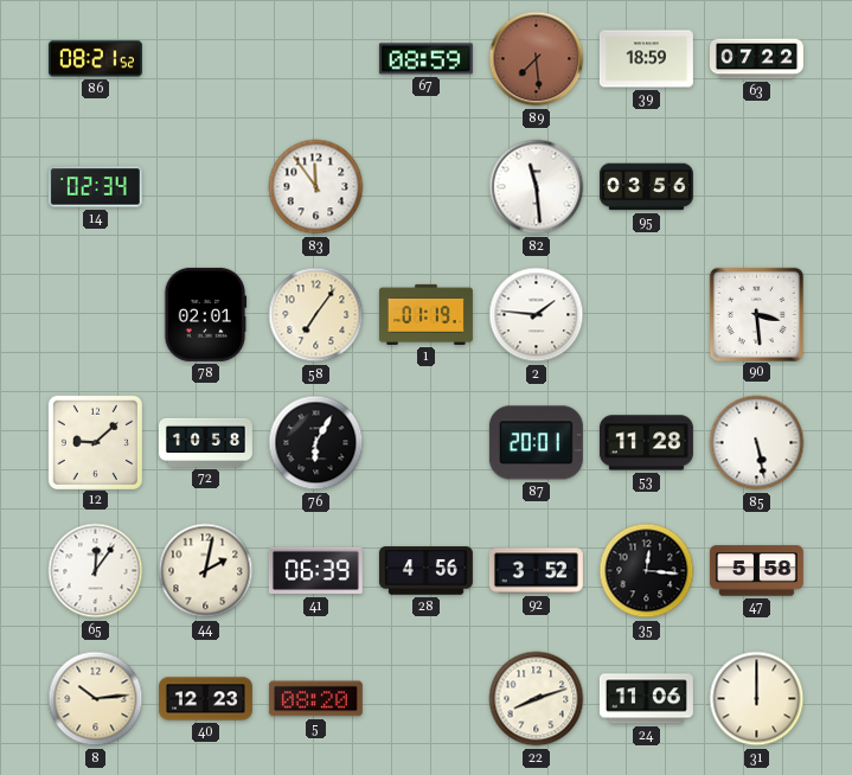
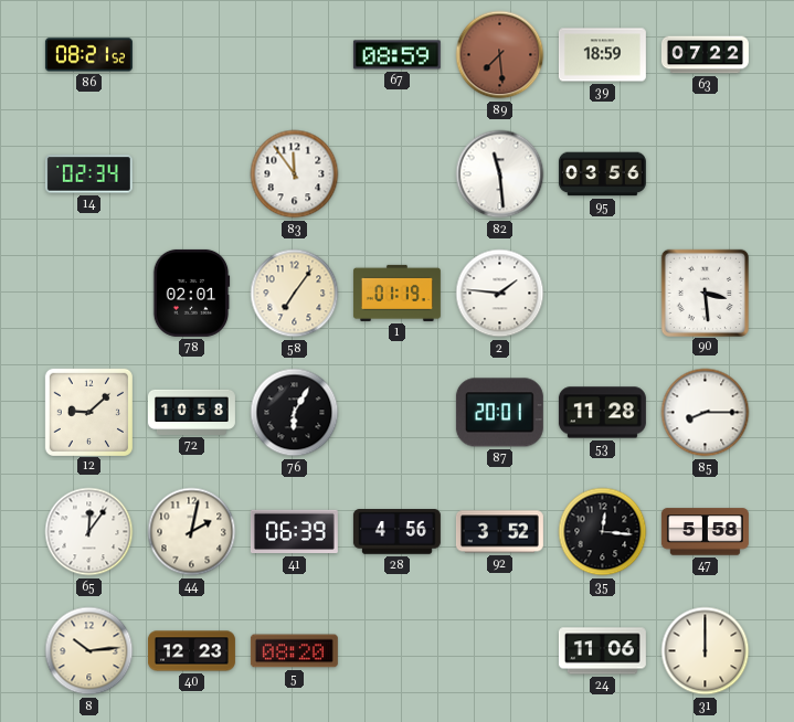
85: 5:28 -> 8:15 (706, 413)
22: 8:12 -> none (537, 699)
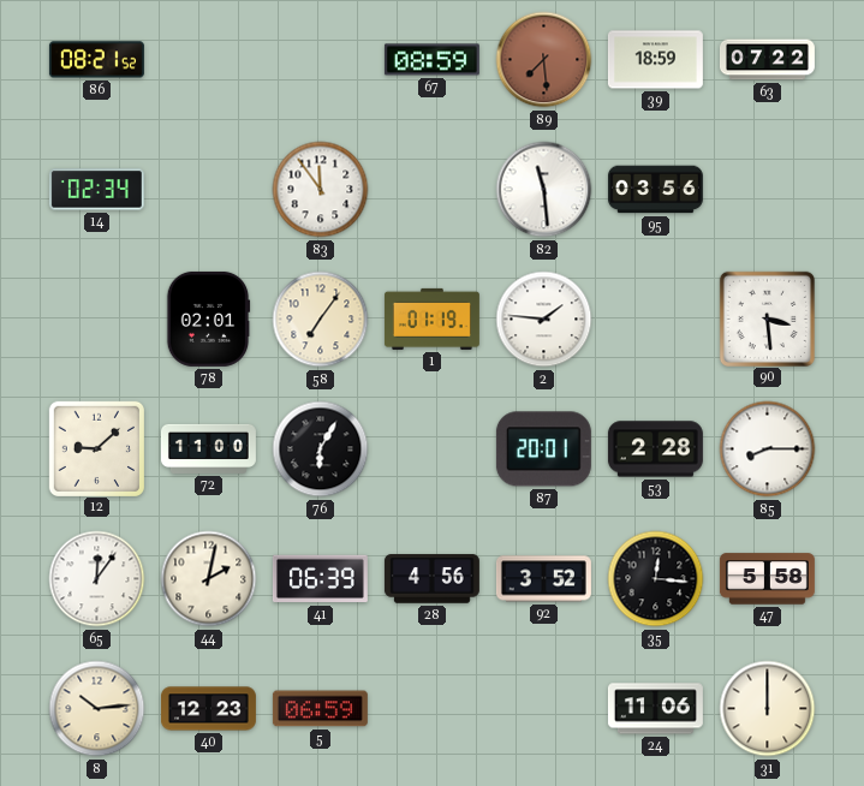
72: 10:58 -> 11:00 (208, 448)
53: 11:28 -> 2:28 (655, 449)
5: 08:20 -> 06:59 (320, 709)
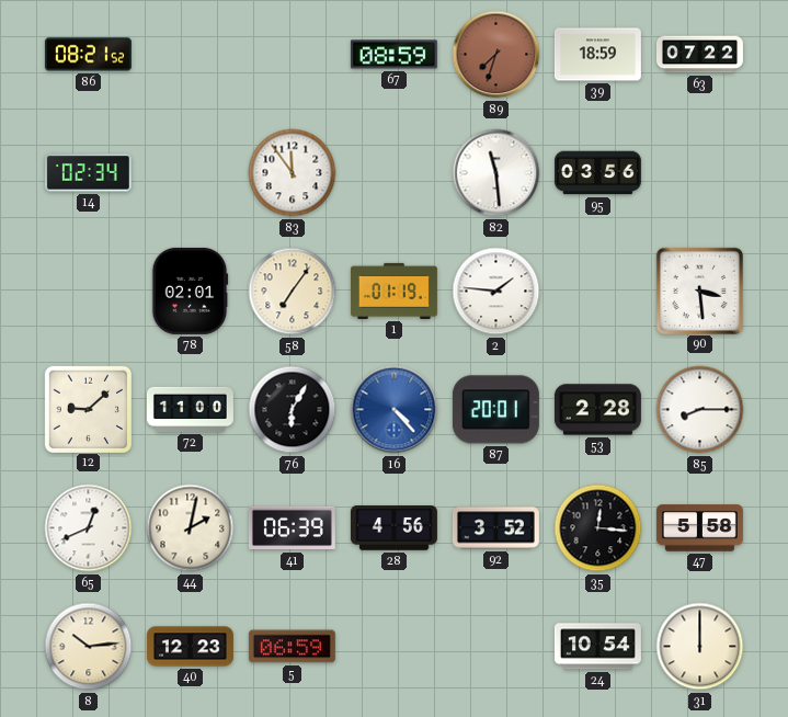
89: 7:29 -> 7:33 (496, 55)
16: none -> 4:23 (395, 410)
65: 12:06 -> 12:41 (89, 528)
24: 11:06 -> 10:54 (597, 647)
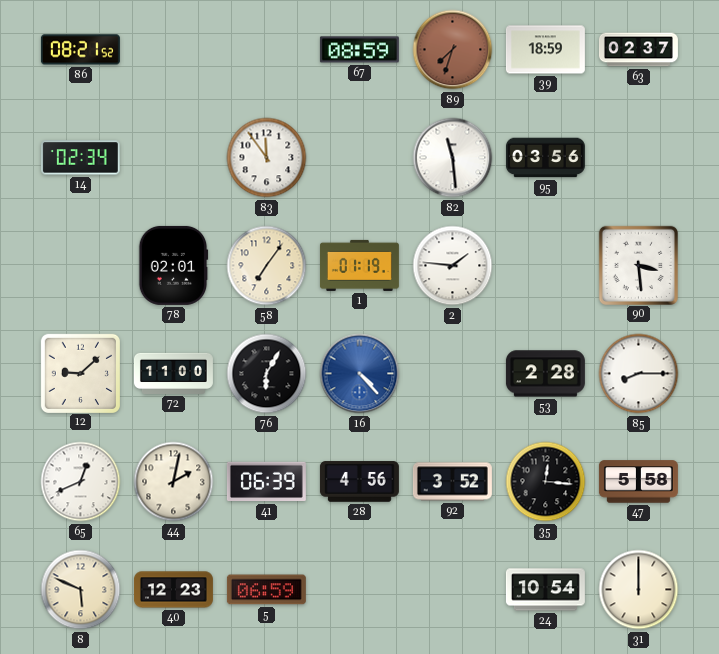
63: 07:22 -> 02:37 (638, 50)
87: 20:01 -> none (495, 410)
8: 10:14 -> 5:49 (81, 590)
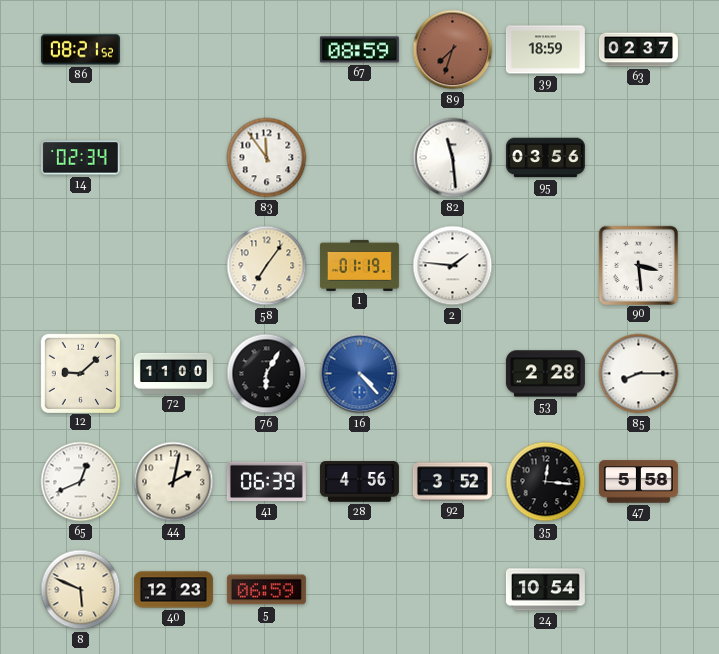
78: 02:01 -> none (173, 265)
31: 12:00 -> none (639, 590)
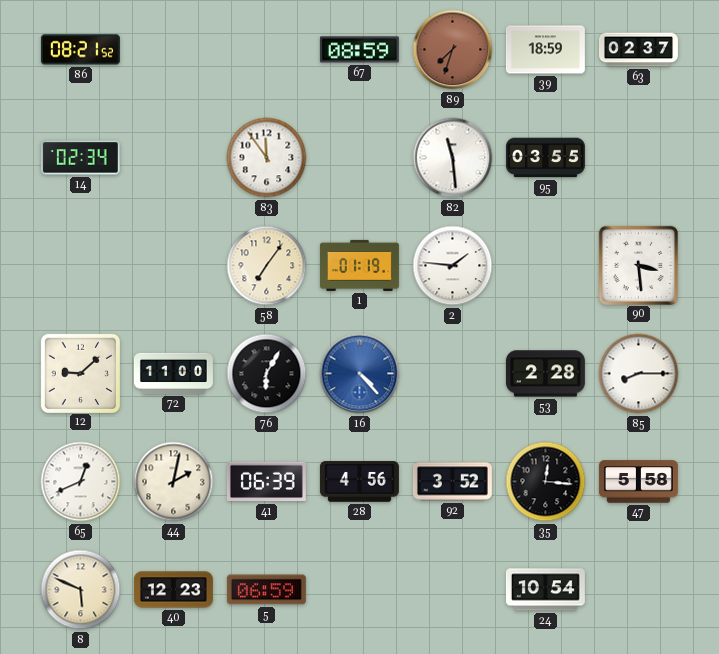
95: 03:56 -> 03:55 (545, 158)
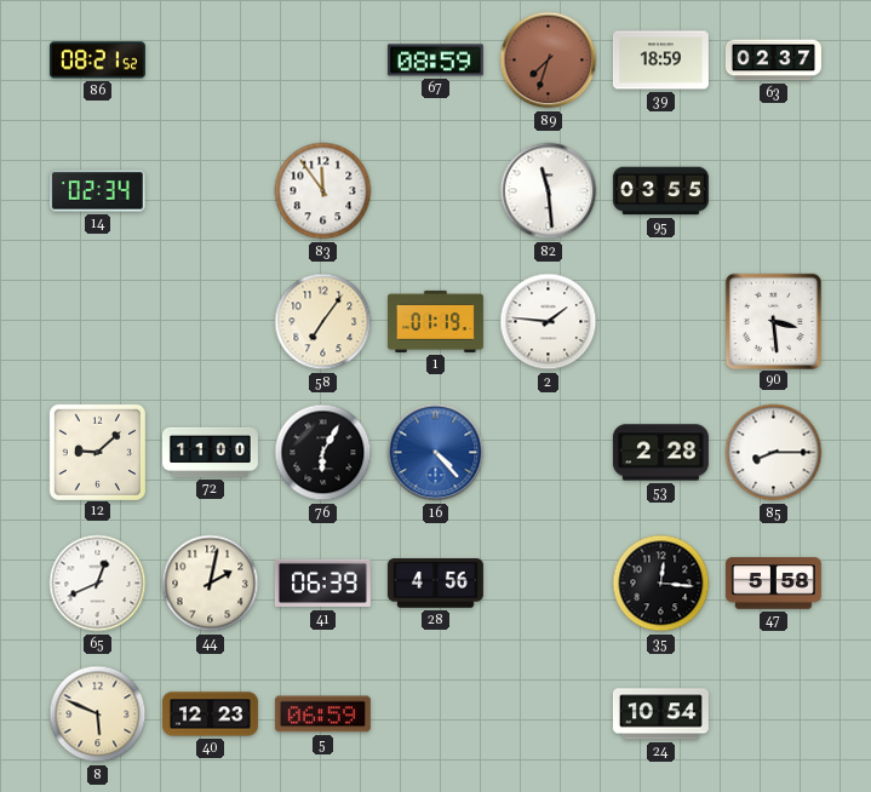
92: 3:52 -> none (452, 482)
